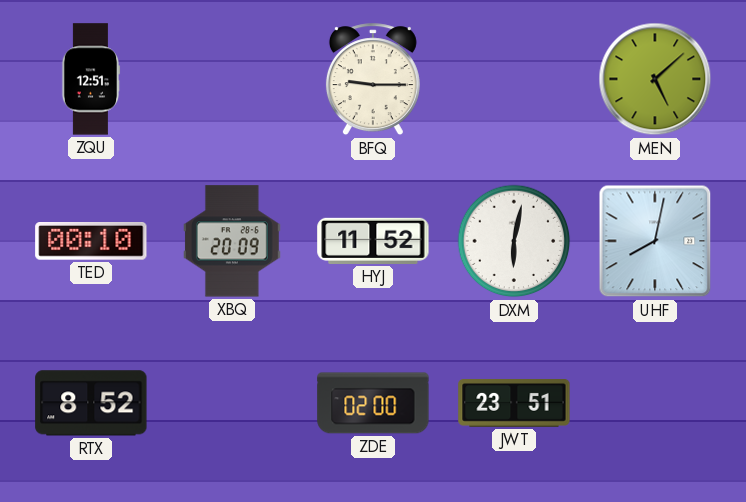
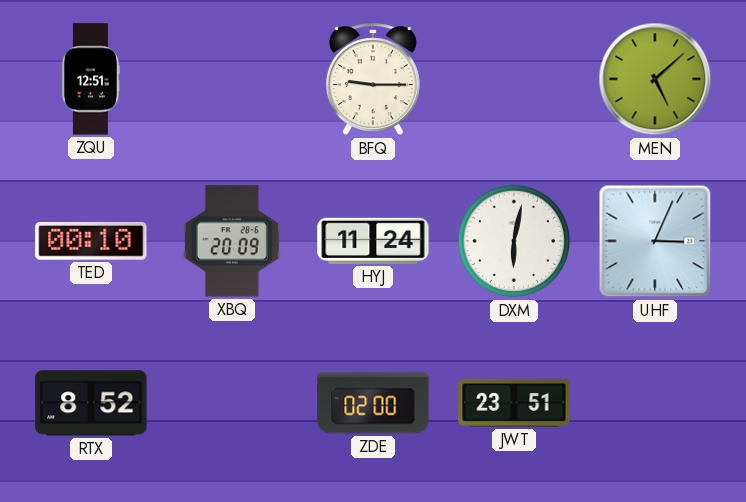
HYJ: 11:52 -> 11:24 (373, 241)
UHF: 8:02 -> 3:04 (655, 241)
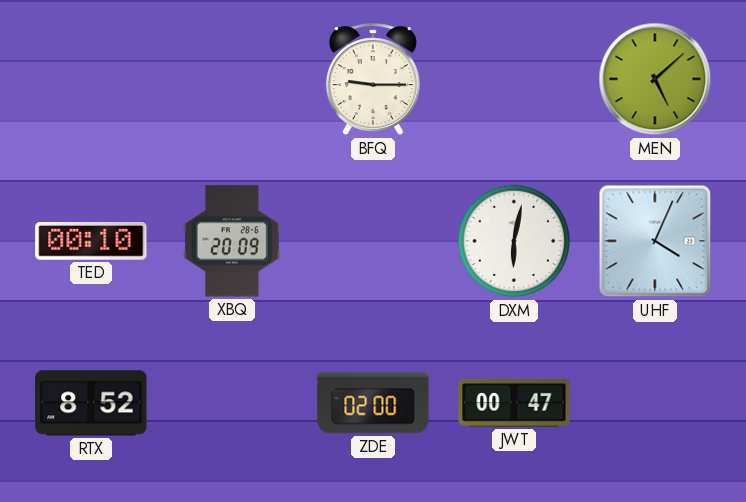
ZQU: 12:51 -> none (91, 79)
HYJ: 11:24 -> none (373, 241)
UHF: 3:04 -> 4:04 (655, 241)
JWT: 23:51 -> 00:47 (514, 404)
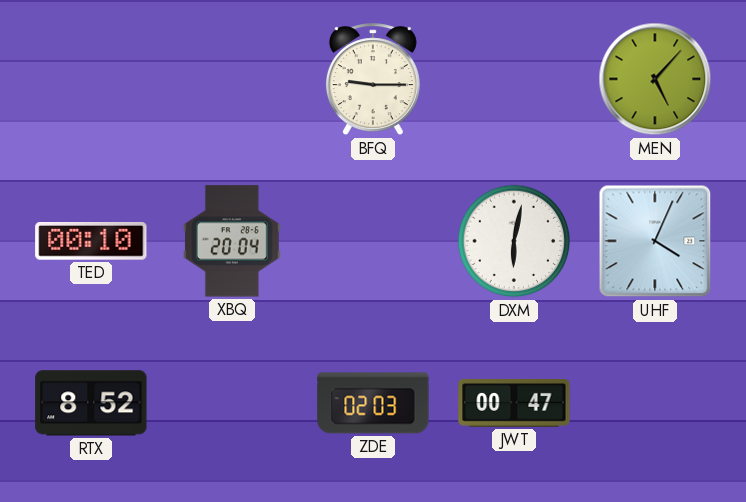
MEN: 5:08 -> 5:07 (655, 79)
XBQ: 20:09 -> 20:04 (232, 241)
ZDE: 02:00 -> 02:03 (373, 403)
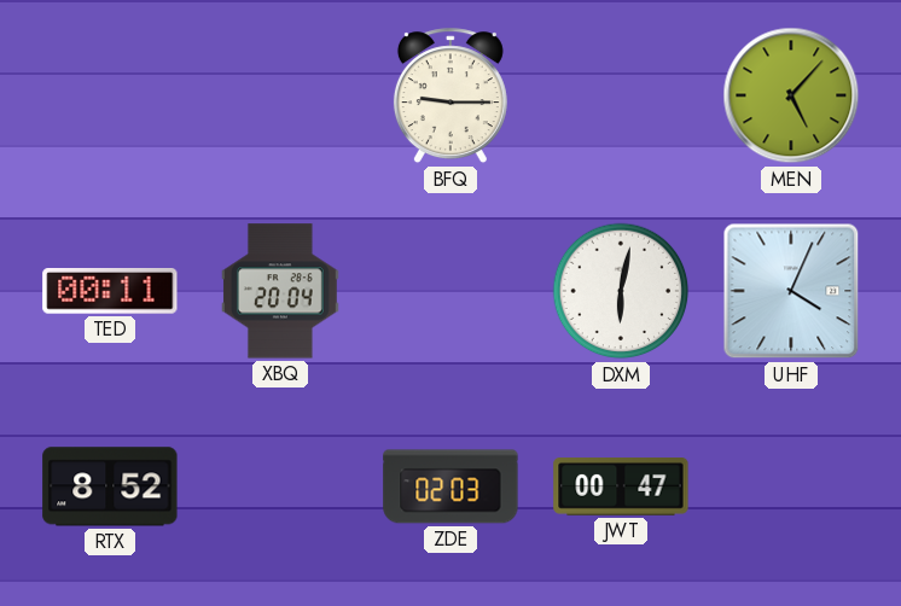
TED: 00:10 -> 00:11 (110, 292)
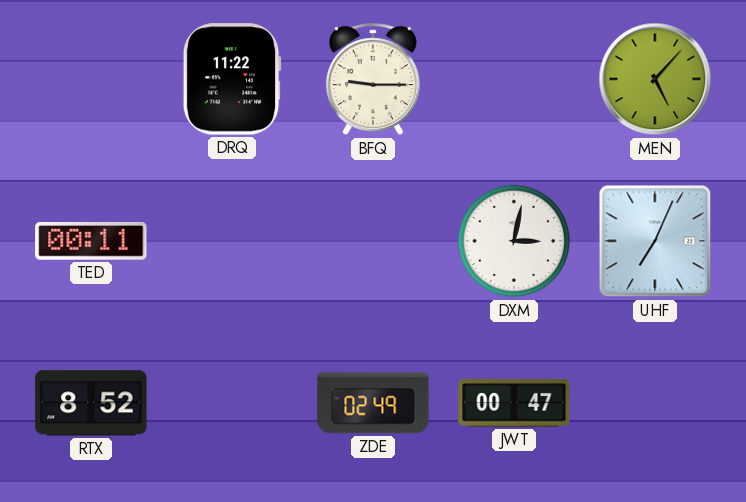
DRQ: none -> 11:22 (232, 79)
XBQ: 20:04 -> none (280, 291)
DXM: 6:02 -> 3:02 (514, 241)
UHF: 4:04 -> 7:04 (655, 241)
ZDE: 02:03 -> 02:49 (373, 403)
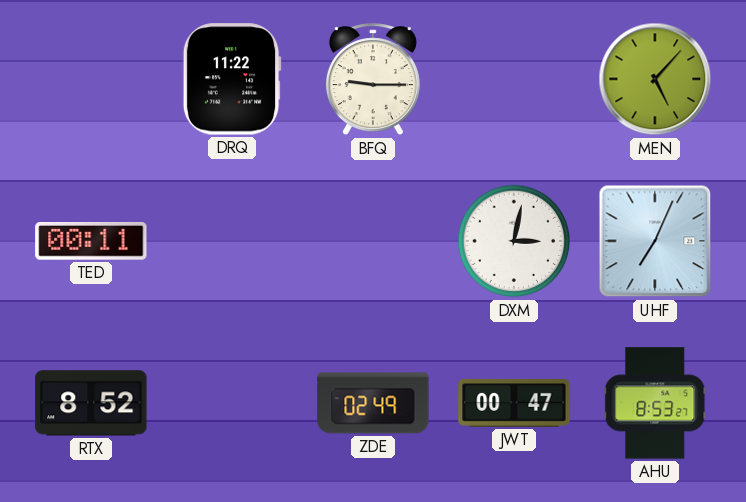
AHU: none -> 8:53 (655, 403)
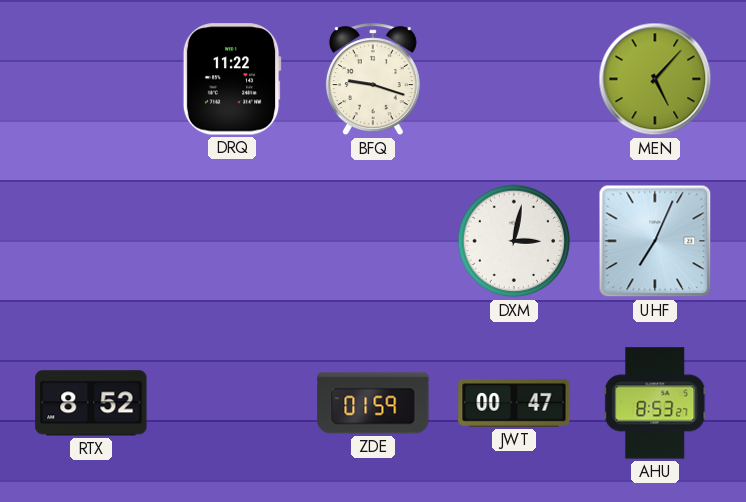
BFQ: 9:15 -> 9:18 (373, 80)
TED: 00:11 -> none (91, 242)
ZDE: 02:49 -> 01:59 (373, 403)
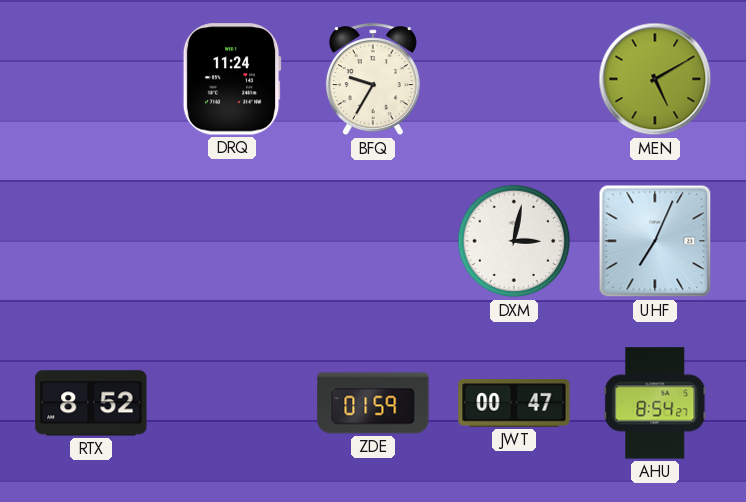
DRQ: 11:22 -> 11:24 (232, 79)
BFQ: 9:18 -> 9:35 (373, 80)
MEN: 5:07 -> 5:10 (655, 79)
AHU: 8:53 -> 8:54 (655, 403)
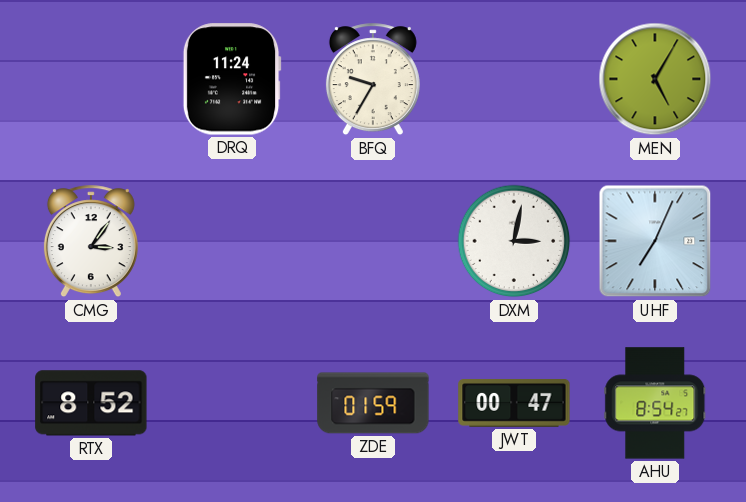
MEN: 5:10 -> 5:05 (655, 79)
CMG: none -> 3:06 (91, 242)
